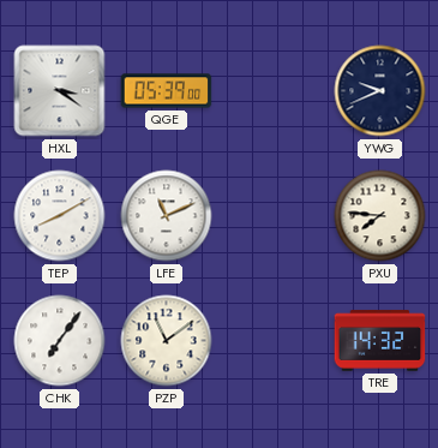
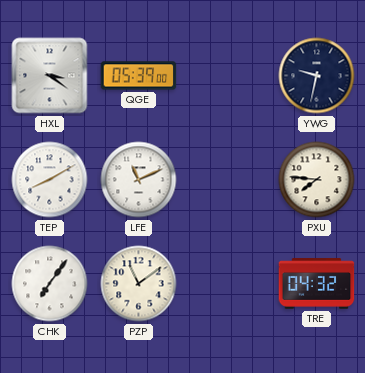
YWG: 9:41 -> 9:32 (317, 76)
TRE: 14:32 -> 04:32 (317, 284)
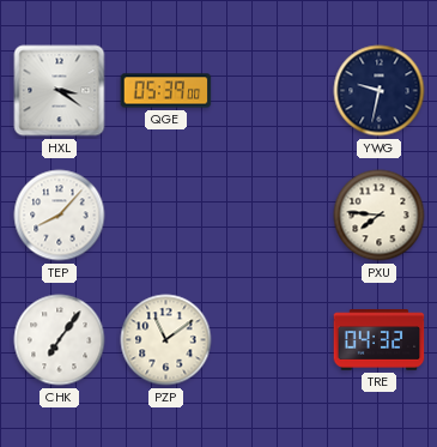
TEP: 8:10 -> 8:07 (60, 216)
LFE: 11:11 -> none (139, 180)
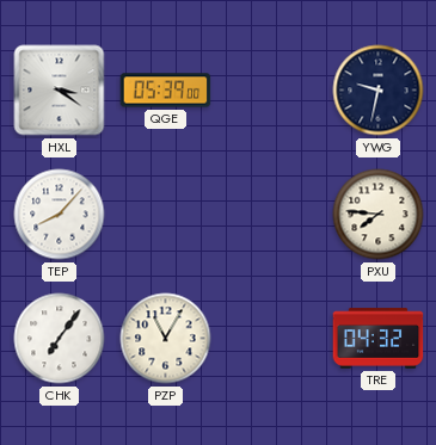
PZP: 11:09 -> 11:05 (166, 339)
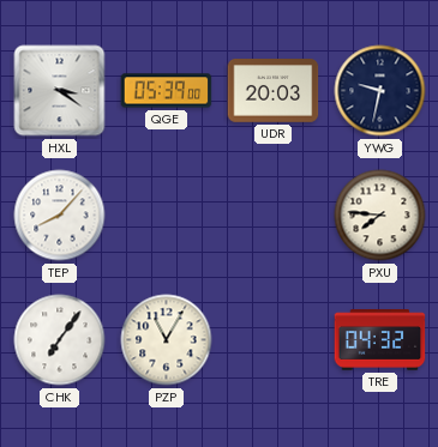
UDR: none -> 20:03 (274, 91)
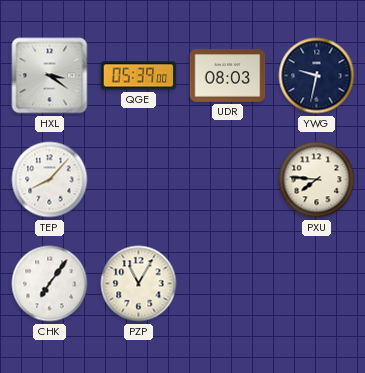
UDR: 20:03 -> 08:03 (228, 76)
TRE: 04:32 -> none (380, 340)
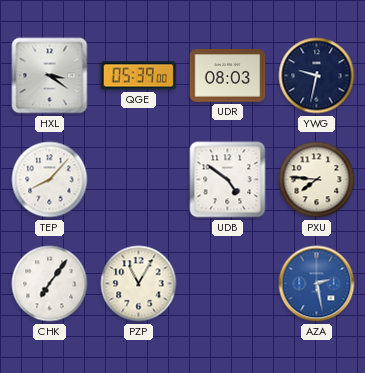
UDB: none -> 4:51 (228, 180)
AZA: none -> 2:28 (317, 284)
